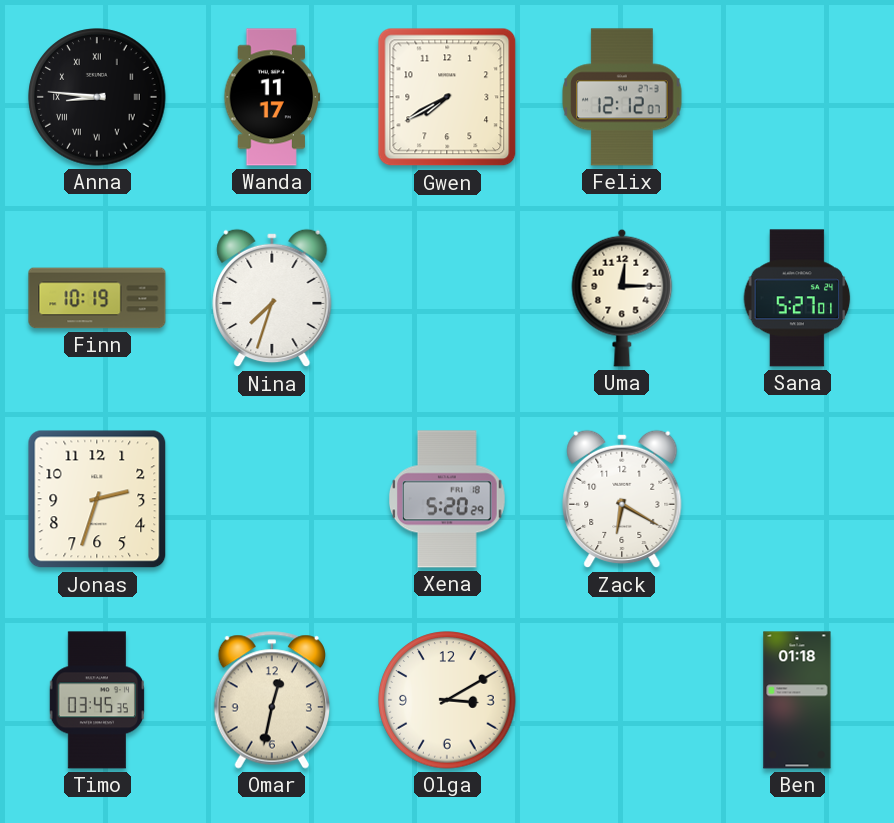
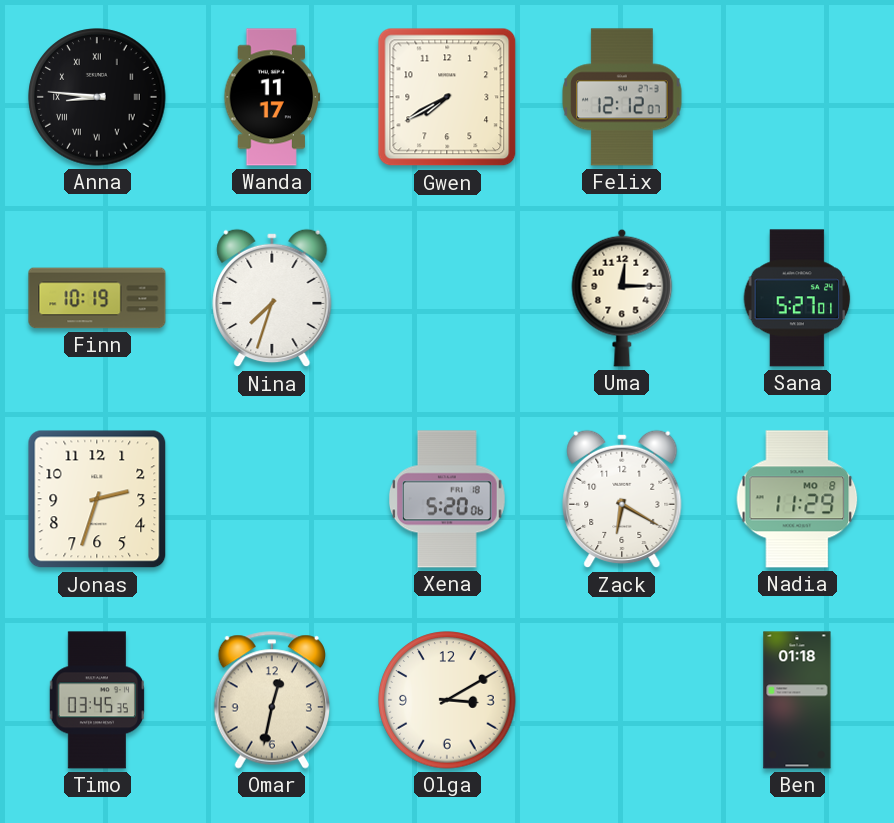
Xena: 5:20:29 -> 5:20:06 (448, 499)
Nadia: none -> 11:29 (797, 499)
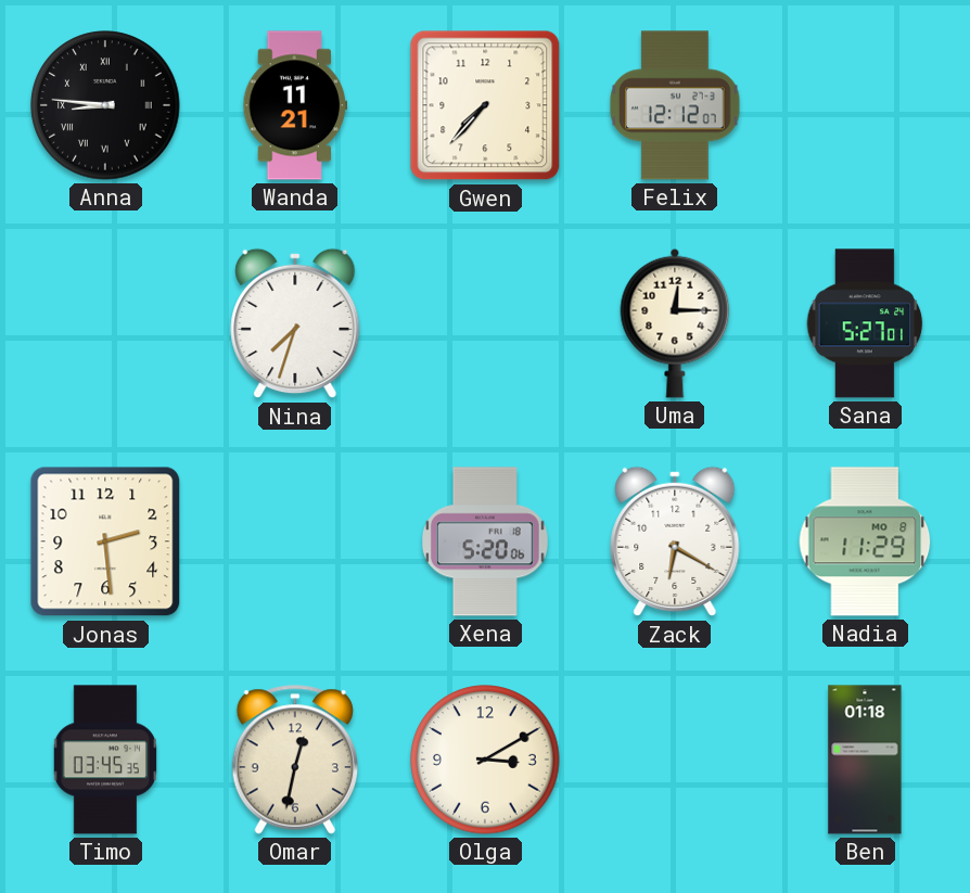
Wanda: 11:17 -> 11:21 (295, 105)
Gwen: 7:40 -> 7:37 (485, 105)
Finn: 10:19 -> none (97, 298)
Jonas: 2:33 -> 2:29 (105, 541)
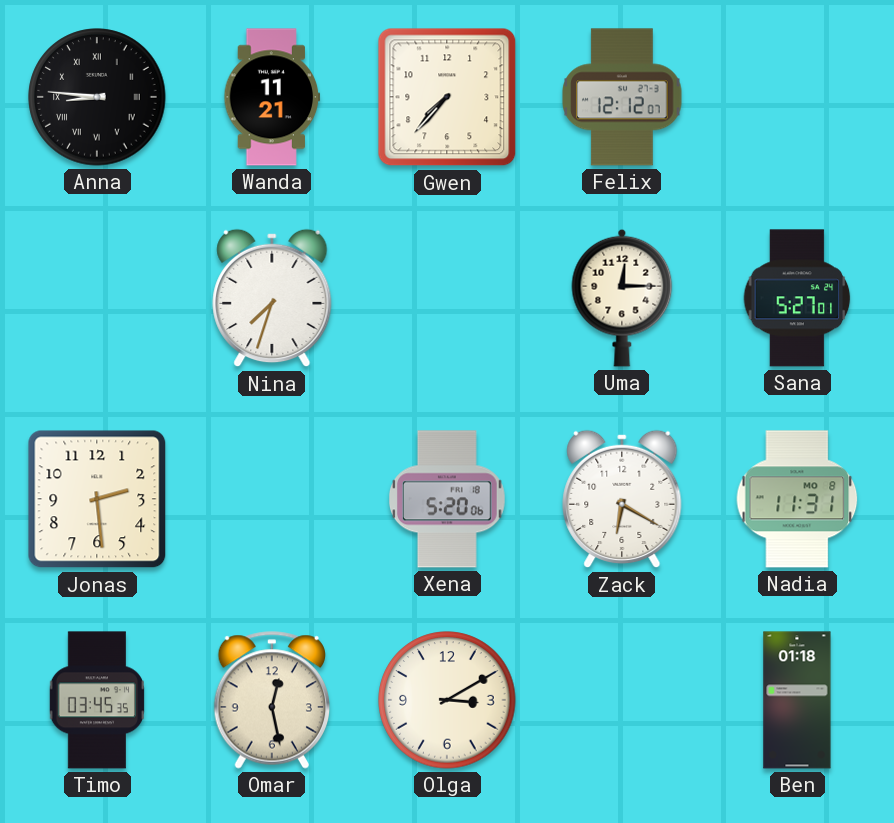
Nadia: 11:29 -> 11:31 (797, 499)
Omar: 12:32 -> 12:28 (271, 700)
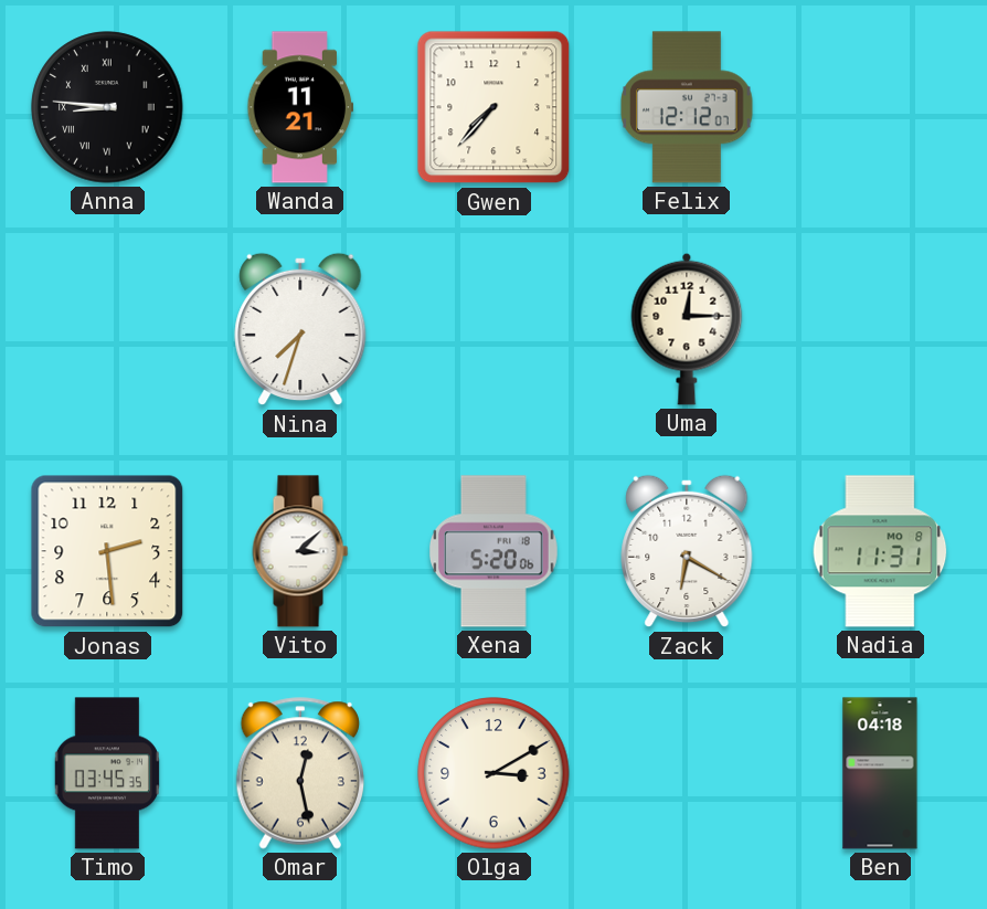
Sana: 5:27 -> none (797, 298)
Vito: none -> 3:08 (300, 551)
Ben: 01:18 -> 04:18 (880, 773)
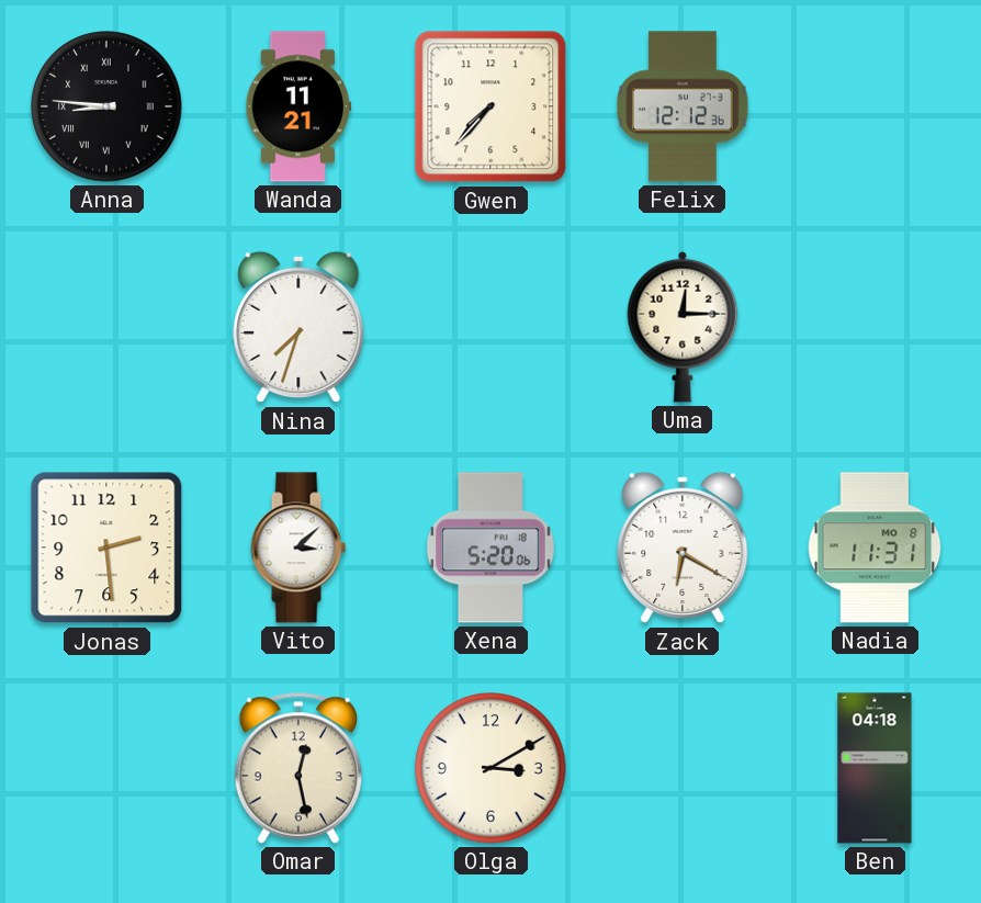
Felix: 12:12:07 -> 12:12:36 (683, 106)
Timo: 03:45 -> none (107, 773)
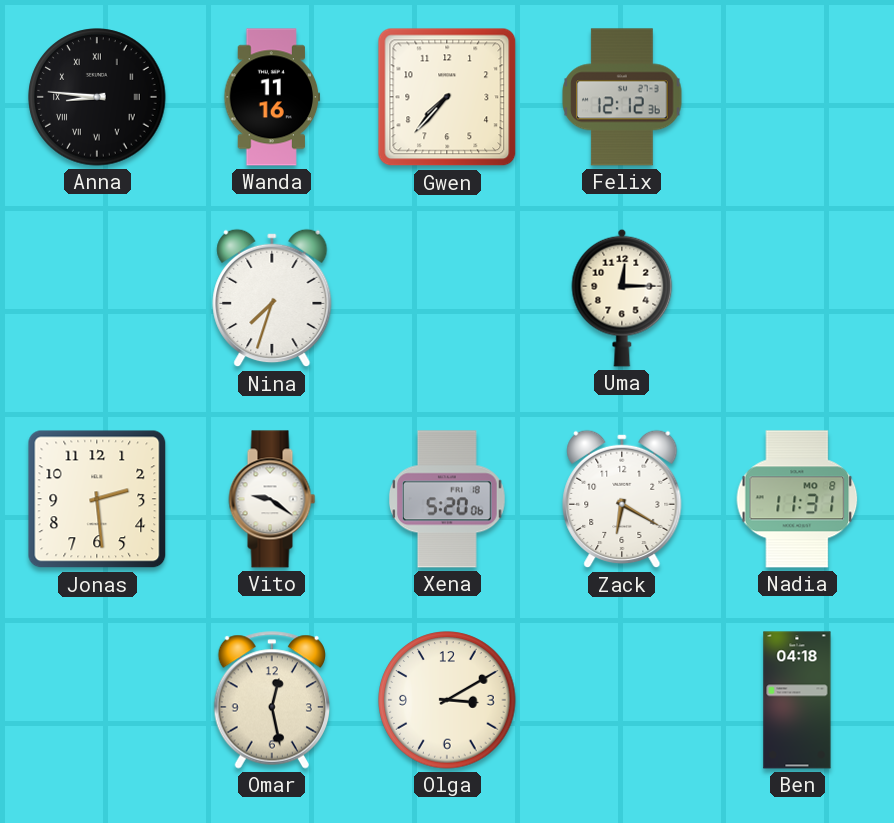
Wanda: 11:21 -> 11:16 (272, 97)
Vito: 3:08 -> 9:21 (272, 499)
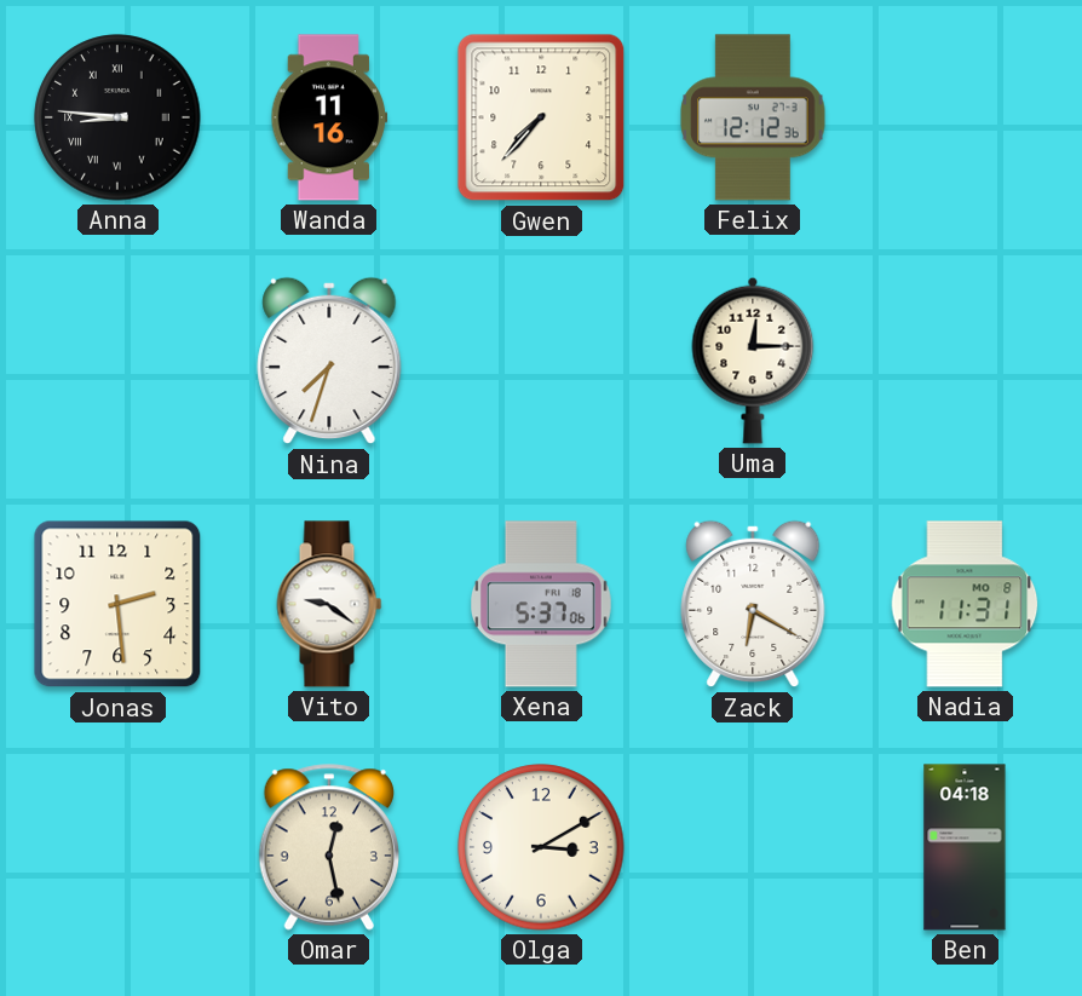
Xena: 5:20 -> 5:37 (542, 604)
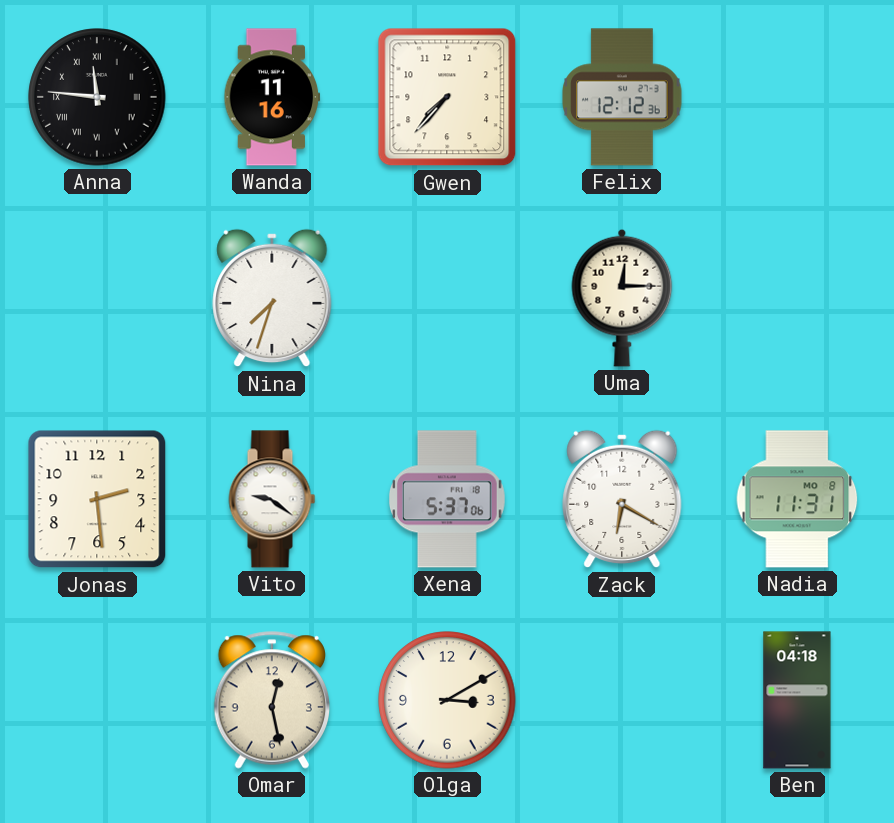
Anna: 8:46 -> 11:46 (97, 97)
